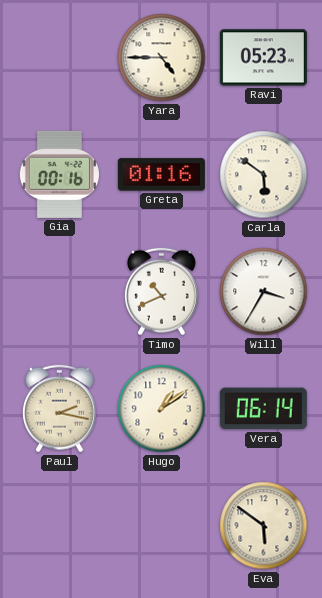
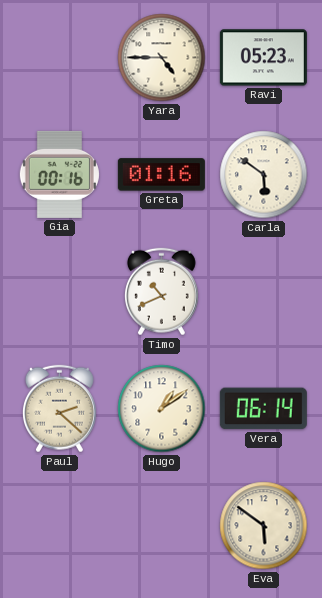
Will: 3:35 -> none (264, 292)
Paul: 2:17 -> 2:22 (59, 409)
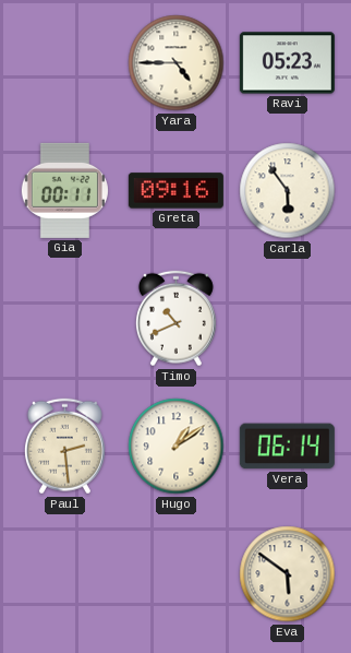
Gia: 00:16 -> 00:11 (64, 190)
Greta: 01:16 -> 09:16 (175, 191)
Carla: 5:51 -> 5:54 (288, 191)
Paul: 2:22 -> 2:29 (64, 447)
